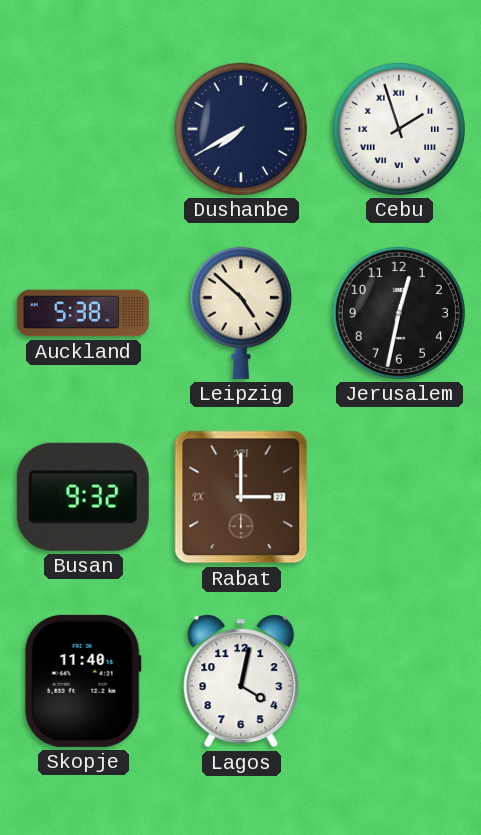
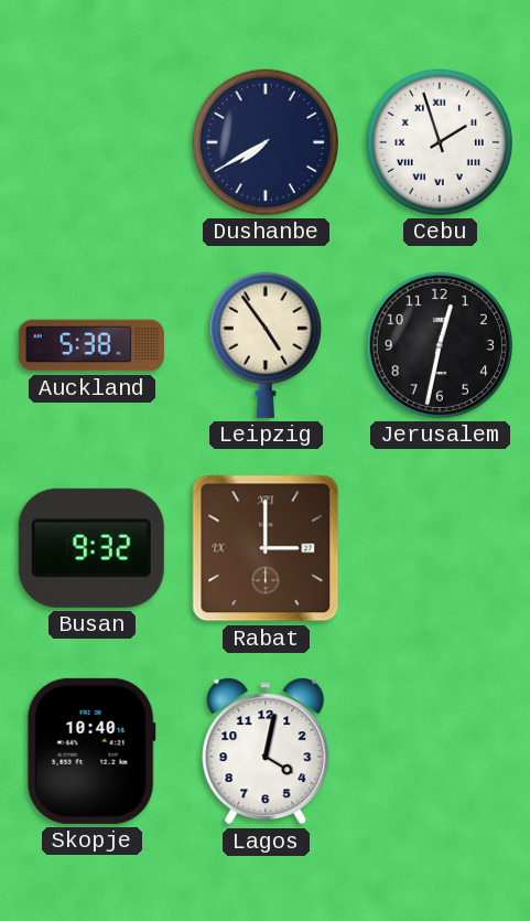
Leipzig: 4:52 -> 4:54 (266, 345)
Skopje: 11:40 -> 10:40 (91, 751)
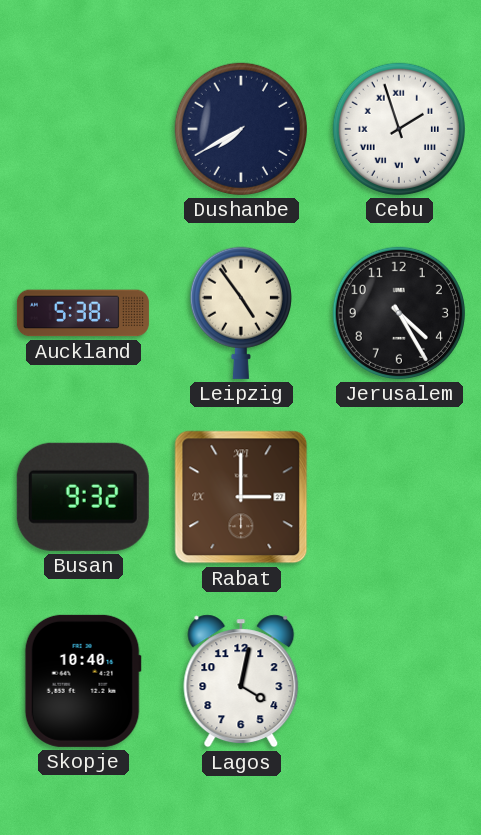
Jerusalem: 12:32 -> 4:25 (399, 313)
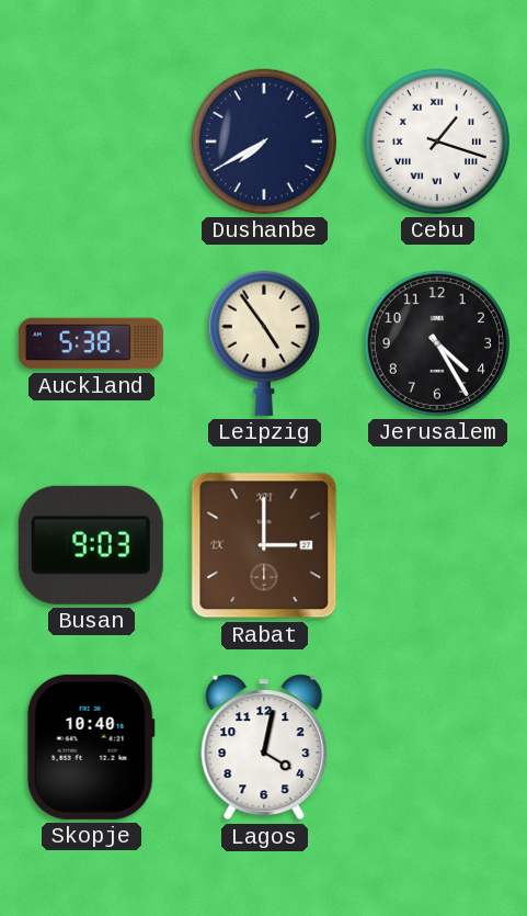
Cebu: 1:57 -> 1:18 (437, 142)
Busan: 9:32 -> 9:03 (91, 545)
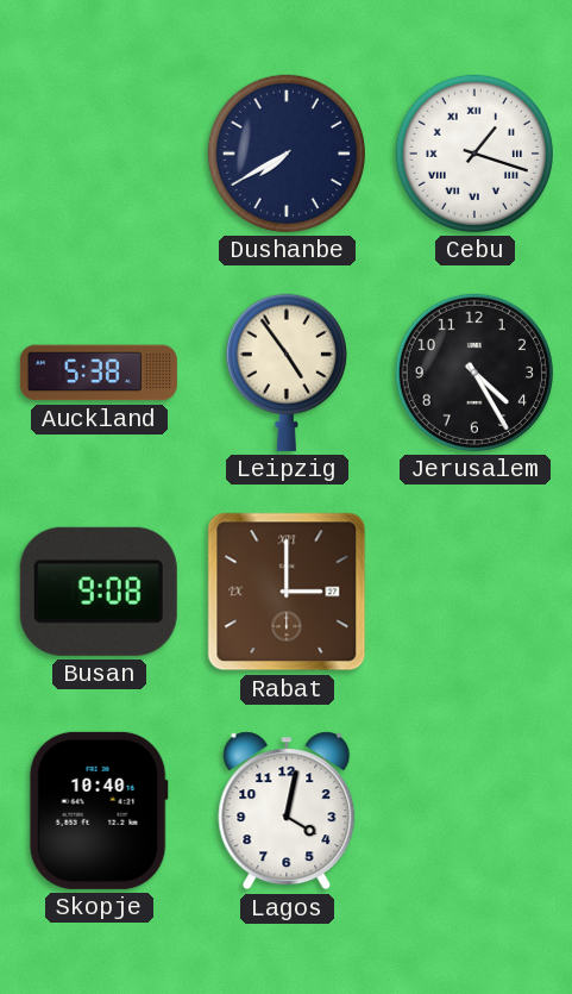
Busan: 9:03 -> 9:08 (99, 592)
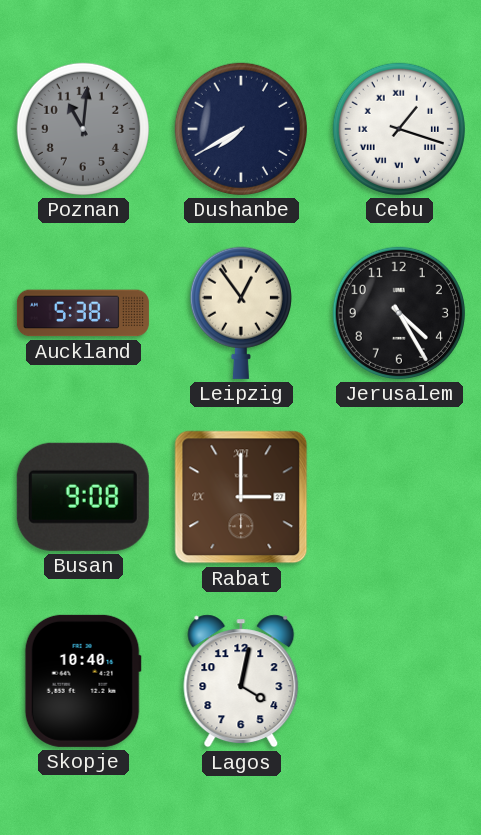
Poznan: none -> 11:01 (83, 129)
Leipzig: 4:54 -> 12:54 (241, 313)
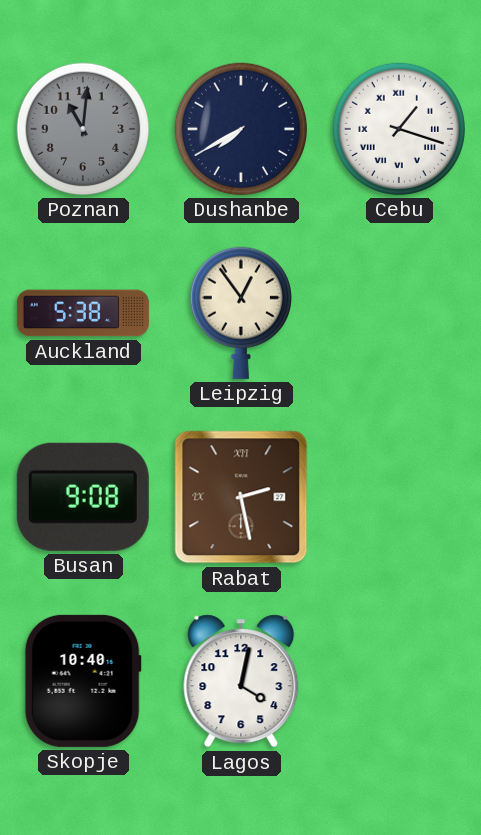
Jerusalem: 4:25 -> none (399, 313)
Rabat: 3:00 -> 2:28 (241, 497)
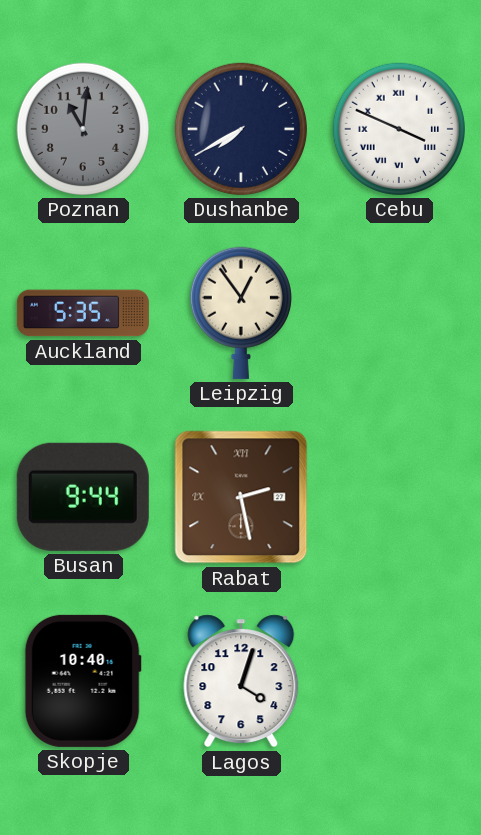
Cebu: 1:18 -> 3:49 (399, 129)
Auckland: 5:38 -> 5:35 (83, 313)
Busan: 9:08 -> 9:44 (83, 497)
Lagos: 4:02 -> 4:03 (241, 681)
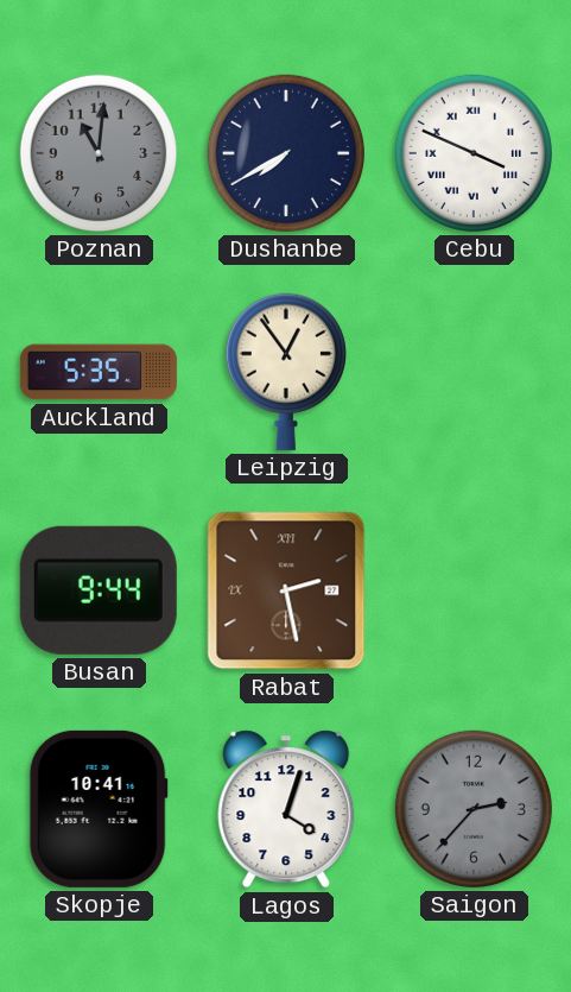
Skopje: 10:40 -> 10:41 (99, 809)
Saigon: none -> 2:37 (474, 809)
